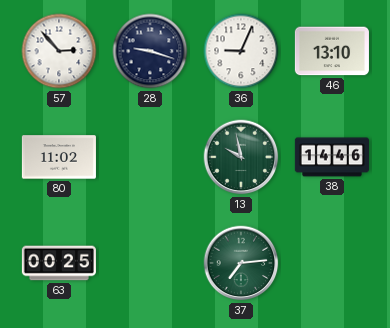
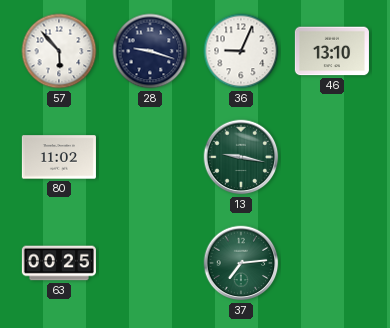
57: 2:53 -> 5:53 (59, 51)
13: 9:58 -> 9:17 (241, 157)
38: 14:46 -> none (332, 157)
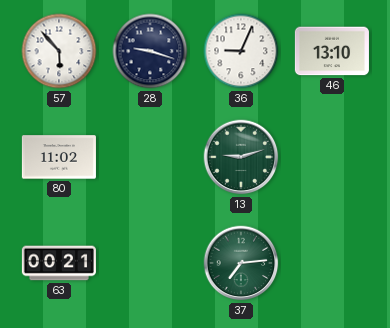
13: 9:17 -> 9:12 (241, 157)
63: 00:25 -> 00:21 (59, 263)
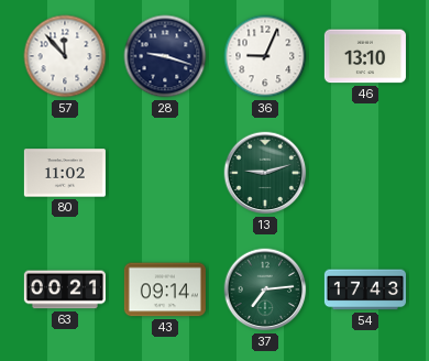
57: 5:53 -> 11:53 (65, 56)
43: none -> 09:14 (165, 289)
54: none -> 17:43 (365, 289)
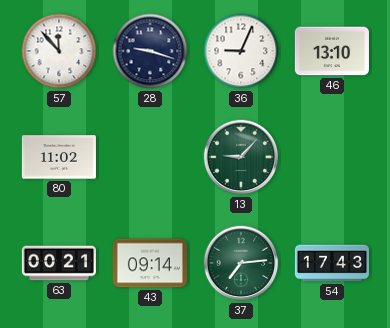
13: 9:12 -> 9:07 (241, 157)
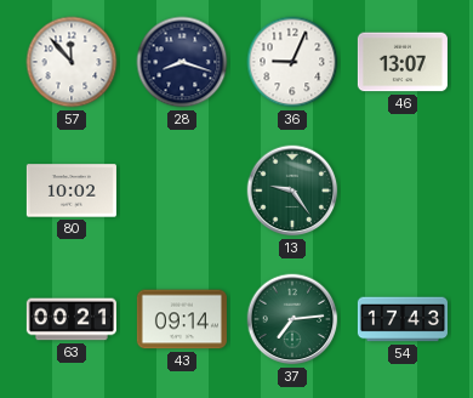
28: 9:18 -> 8:18 (182, 62)
46: 13:10 -> 13:07 (403, 62)
80: 11:02 -> 10:02 (72, 191)
13: 9:07 -> 9:24 (292, 191)
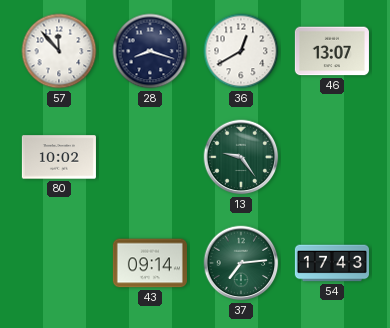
36: 9:04 -> 12:40 (241, 51)
63: 00:21 -> none (72, 319)
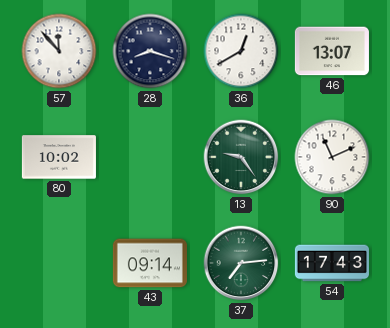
90: none -> 11:11 (332, 157)
